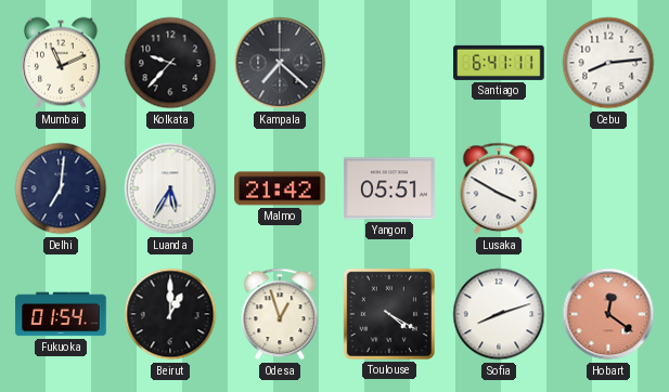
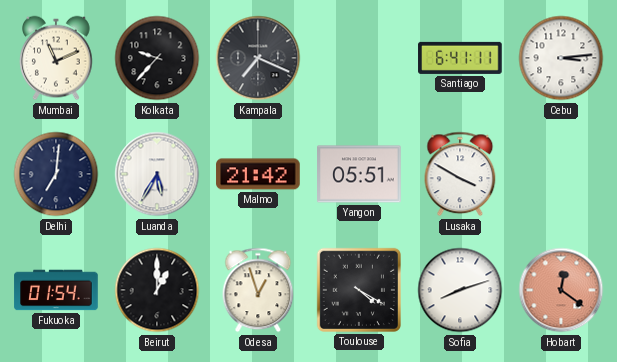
Kampala: 7:22 -> 7:19 (258, 58)
Cebu: 8:14 -> 3:14 (561, 58)
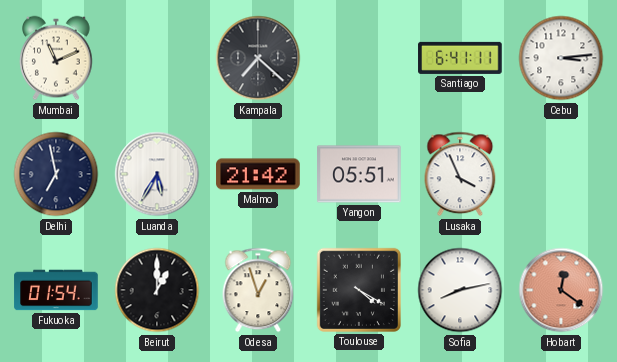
Kolkata: 9:37 -> none (157, 58)
Kampala: 7:19 -> 7:22 (258, 58)
Delhi: 7:01 -> 6:58 (56, 174)
Lusaka: 3:50 -> 3:56 (460, 174)
Sofia: 8:12 -> 8:13 (460, 290)
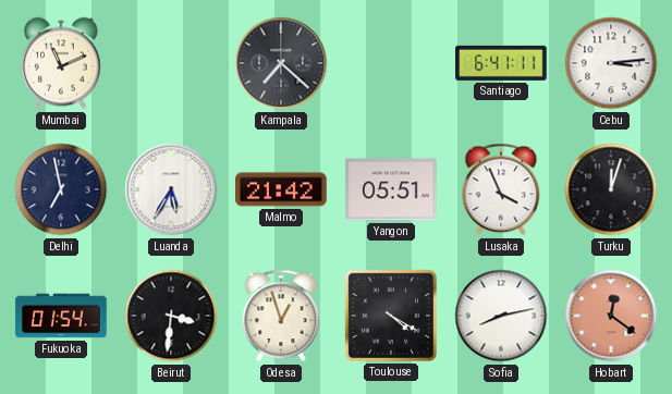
Turku: none -> 12:03 (611, 189)
Beirut: 1:00 -> 3:31 (171, 316)
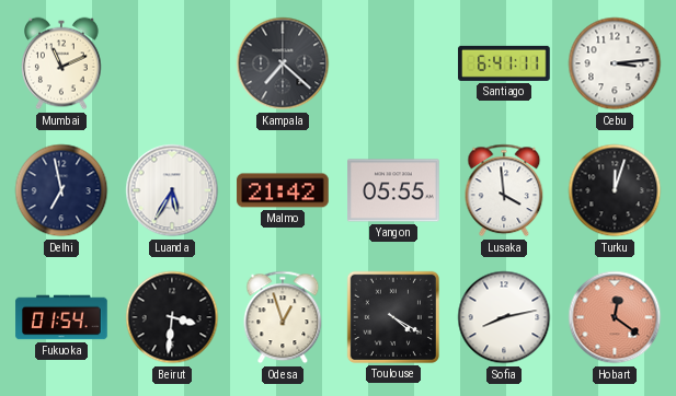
Yangon: 05:51 -> 05:55 (393, 190)
Lusaka: 3:56 -> 3:59 (504, 190)
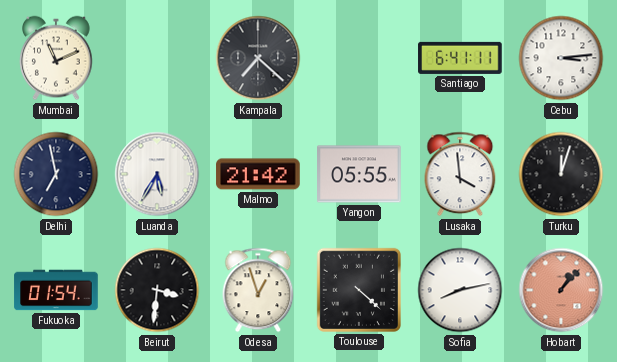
Toulouse: 4:20 -> 4:22 (359, 290)
Hobart: 12:21 -> 1:07 (561, 290)
